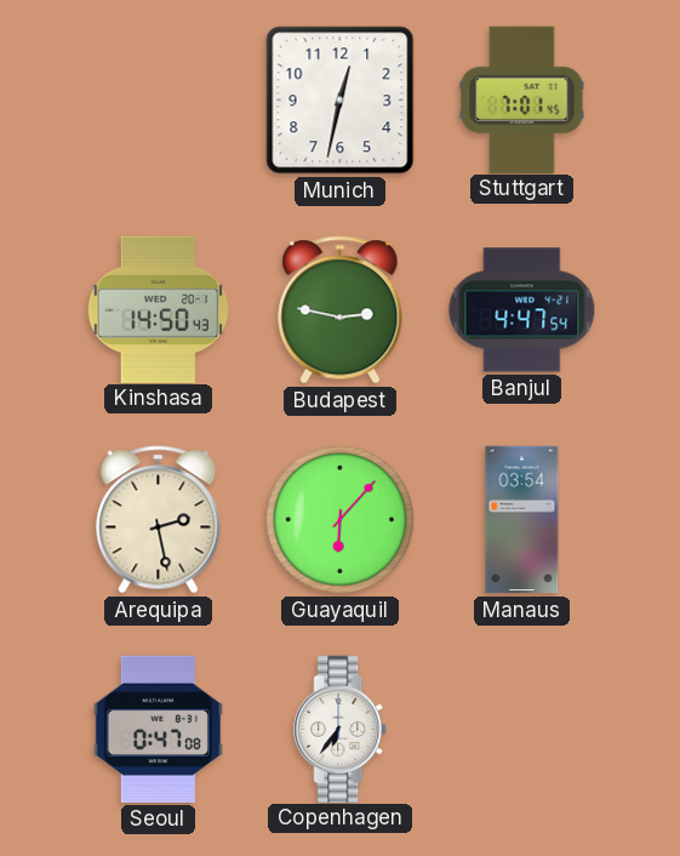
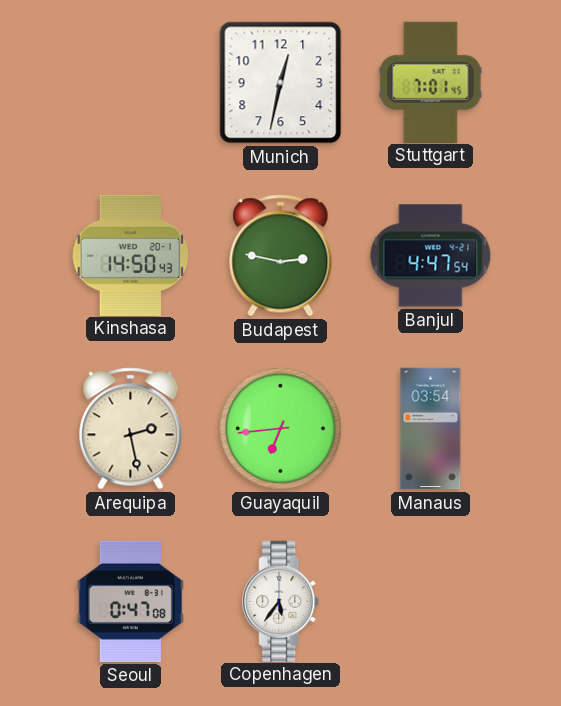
Guayaquil: 6:07 -> 6:44 (280, 428)
Copenhagen: 6:36 -> 5:36 (281, 601)
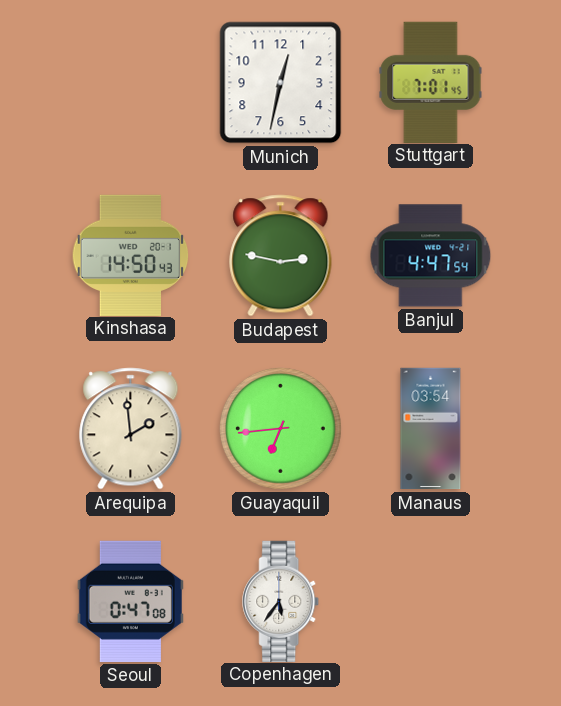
Arequipa: 2:28 -> 1:59 (131, 429)
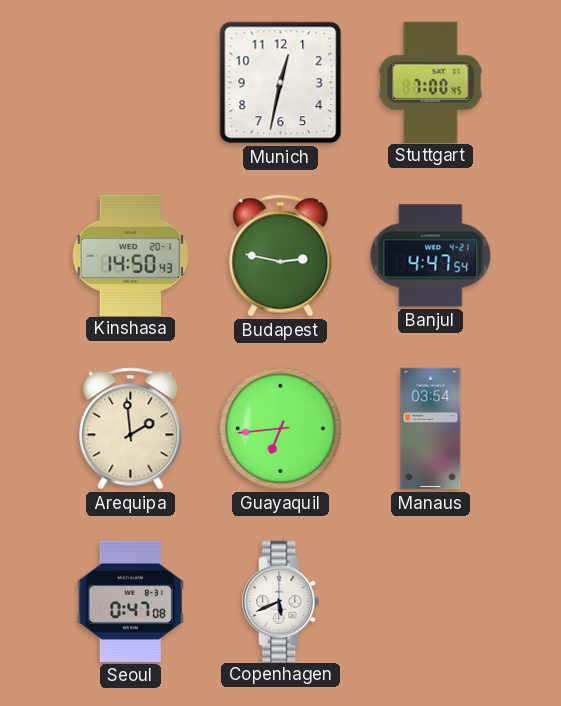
Stuttgart: 7:01 -> 7:00 (431, 82)
Copenhagen: 5:36 -> 5:41 (281, 601)
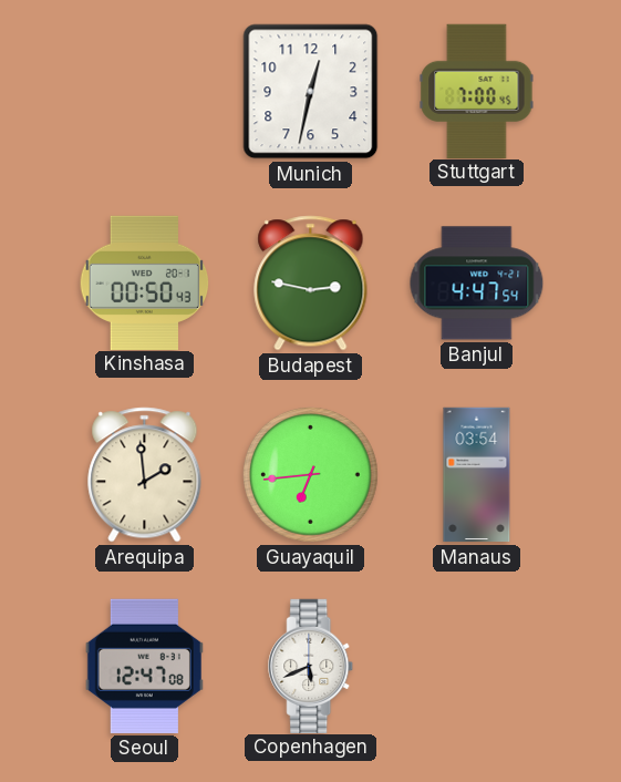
Kinshasa: 14:50 -> 00:50 (145, 282)
Seoul: 0:47 -> 12:47 (144, 666)
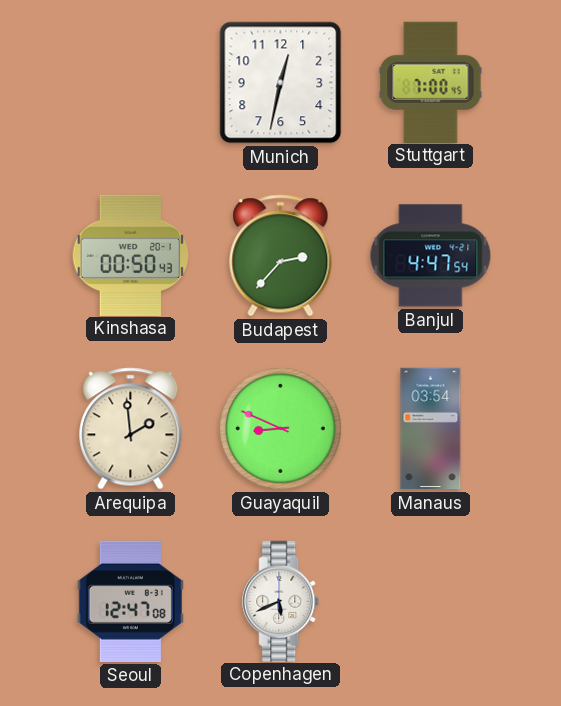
Budapest: 2:47 -> 2:37 (281, 256)
Guayaquil: 6:44 -> 8:49 (280, 428)
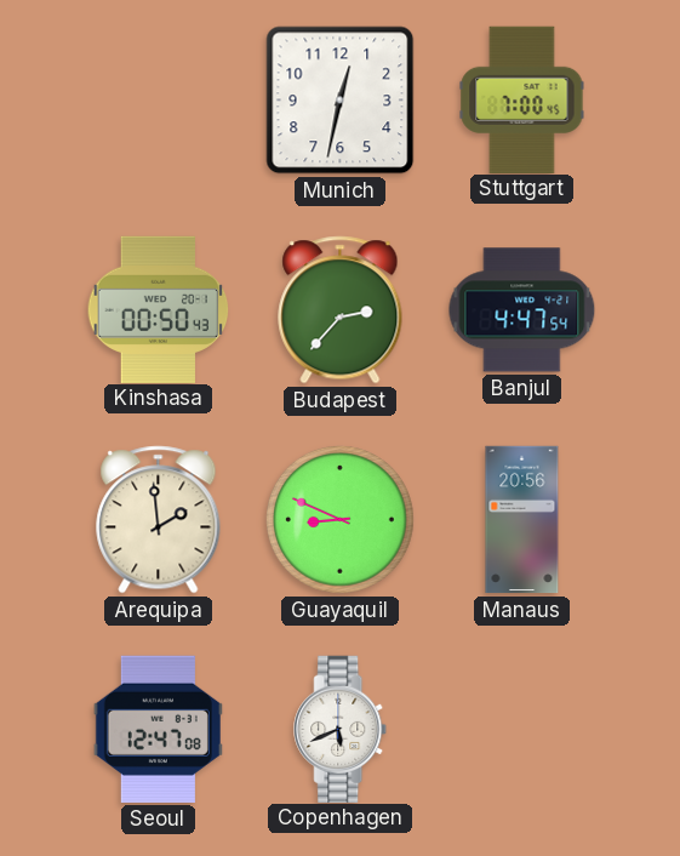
Manaus: 03:54 -> 20:56 (522, 520)
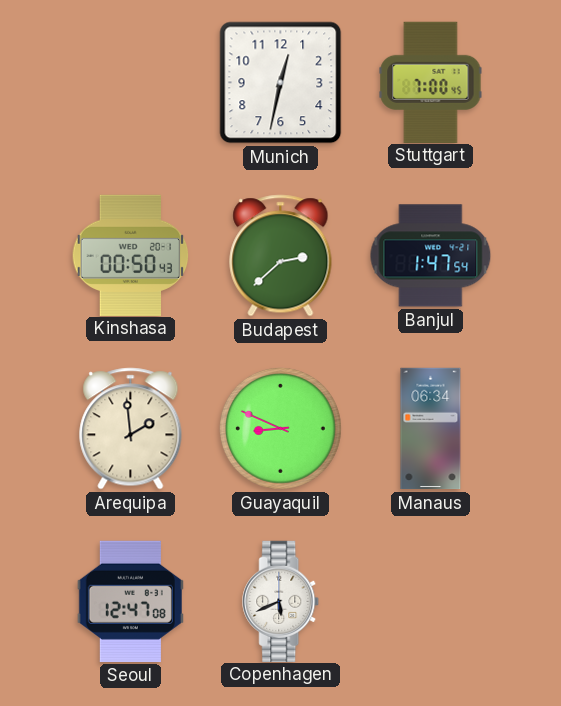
Budapest: 2:37 -> 2:38 (281, 256)
Banjul: 4:47 -> 1:47 (431, 256)
Manaus: 20:56 -> 06:34 (431, 429)
